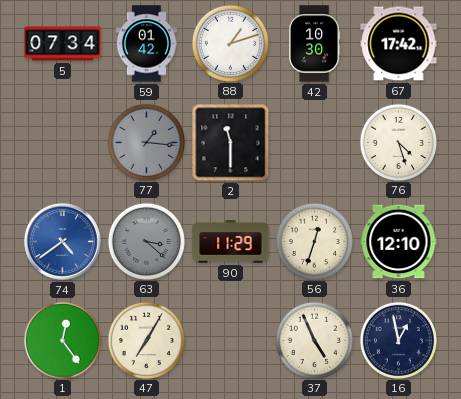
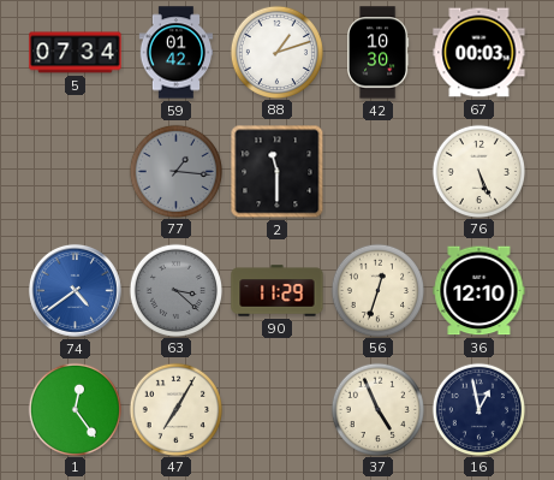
67: 17:42 -> 00:03 (479, 53)
76: 4:27 -> 5:26 (478, 171)
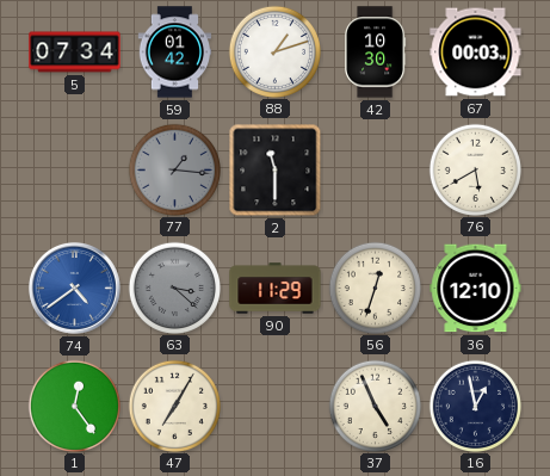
76: 5:26 -> 5:40 (475, 169)
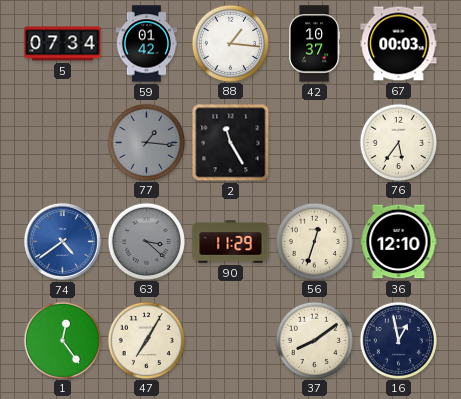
88: 1:12 -> 1:16 (230, 43)
42: 10:30 -> 10:37 (315, 44)
2: 11:30 -> 11:25 (231, 143)
76: 5:40 -> 5:36 (398, 142)
37: 4:56 -> 8:09 (314, 340)
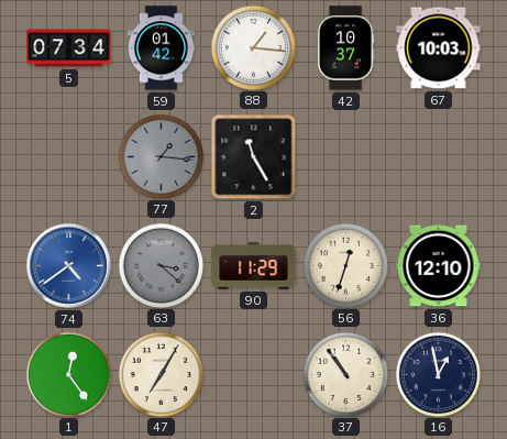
67: 00:03 -> 10:03 (439, 48)
76: 5:36 -> none (398, 142)
37: 8:09 -> 10:54 (345, 374)
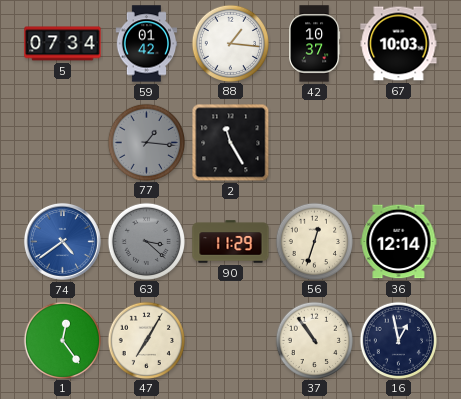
36: 12:10 -> 12:14 (399, 242)
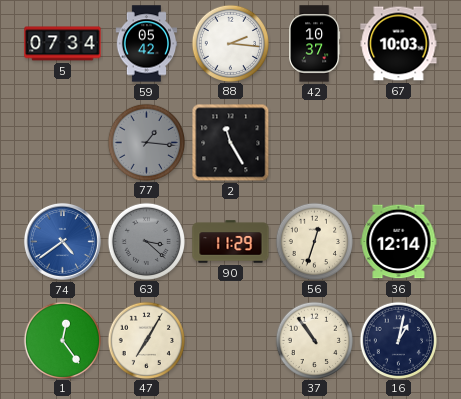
59: 01:42 -> 05:42 (147, 44)
88: 1:16 -> 2:16 (230, 43)
16: 12:58 -> 1:02 (398, 340)
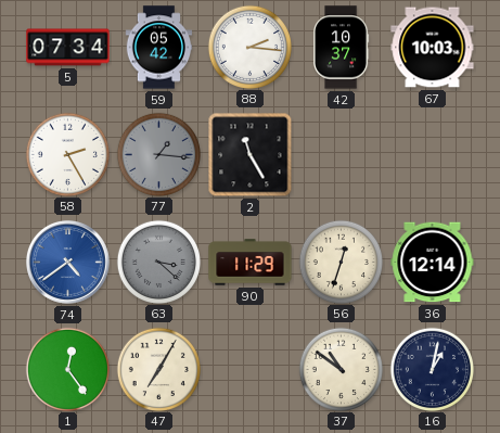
58: none -> 2:25 (67, 154)
37: 10:54 -> 10:51 (341, 369)
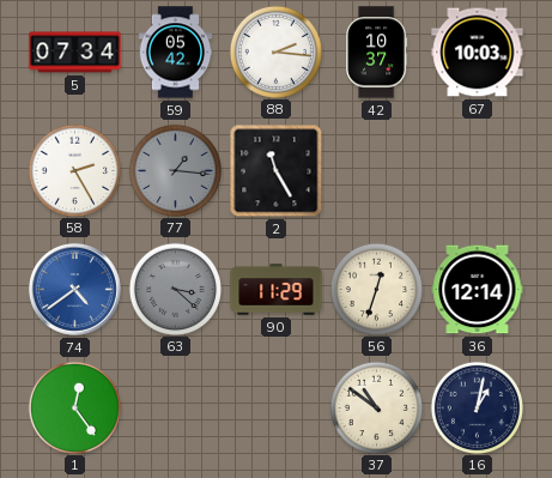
47: 7:05 -> none (158, 369)
